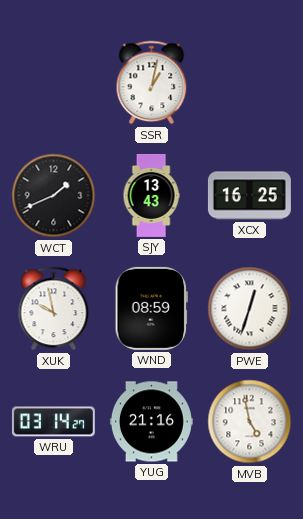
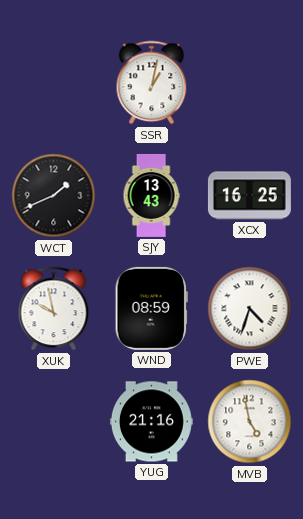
PWE: 12:33 -> 4:33 (250, 309)
WRU: 03:14 -> none (53, 422)
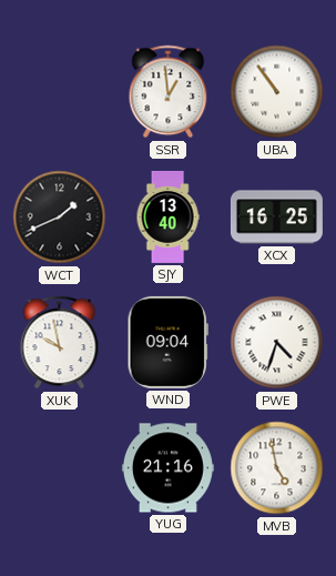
SSR: 1:02 -> 12:59 (169, 92)
UBA: none -> 10:54 (277, 92)
SJY: 13:43 -> 13:40 (167, 216)
WND: 08:59 -> 09:04 (167, 342)
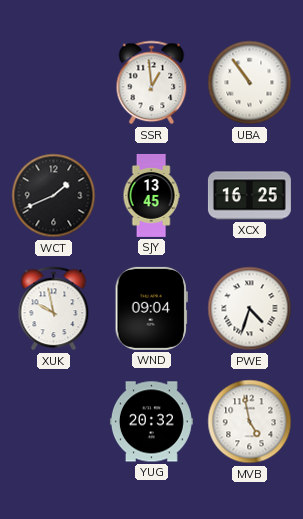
SJY: 13:40 -> 13:45 (151, 195)
YUG: 21:16 -> 20:32 (151, 422)
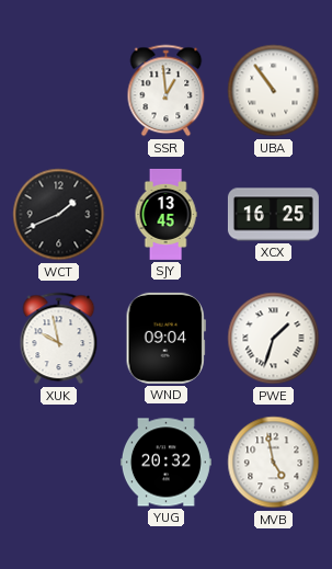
PWE: 4:33 -> 1:33 (274, 339)
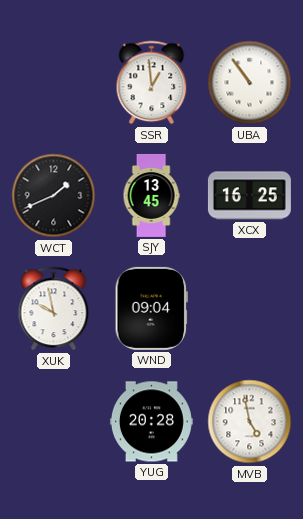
PWE: 1:33 -> none (274, 339)
YUG: 20:32 -> 20:28 (151, 422)
